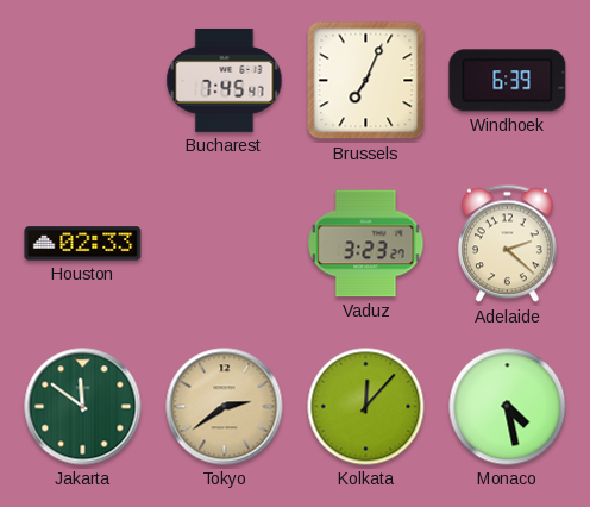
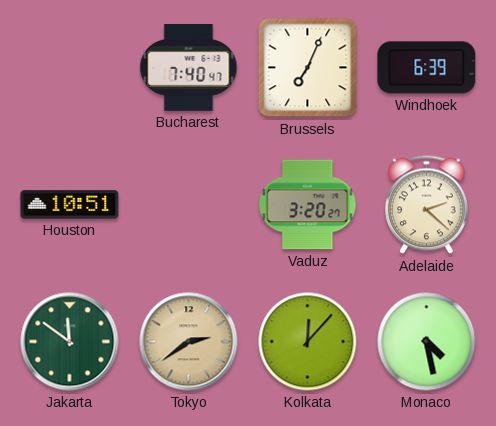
Bucharest: 7:45 -> 7:40 (189, 67)
Houston: 02:33 -> 10:51 (70, 205)
Vaduz: 3:23 -> 3:20 (308, 205)
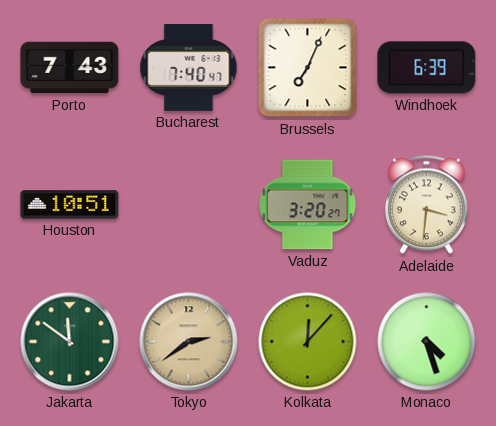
Porto: none -> 7:43 (70, 68)
Adelaide: 2:22 -> 3:31 (427, 205)
Monaco: 4:28 -> 4:27 (427, 342)
